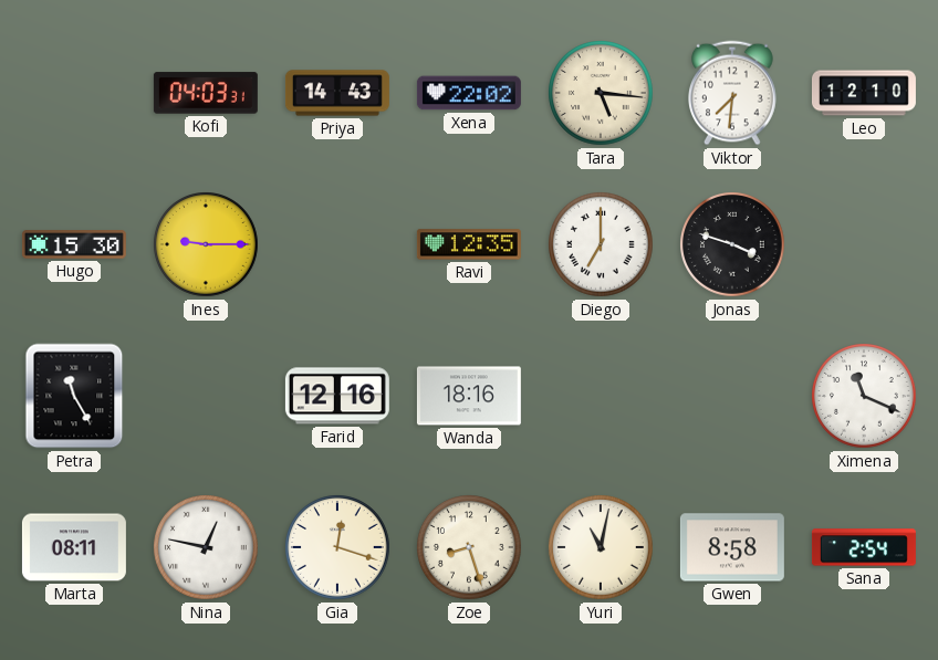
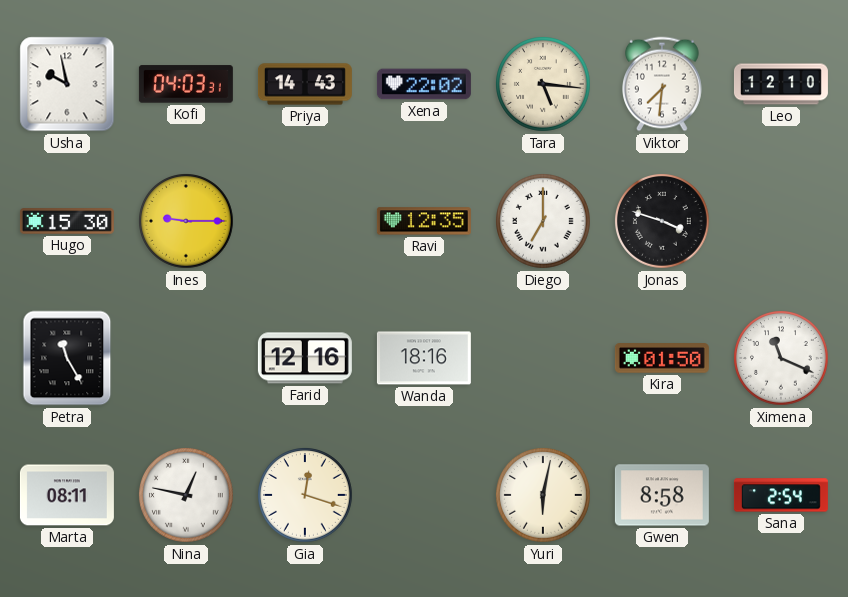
Usha: none -> 9:58 (67, 84)
Kira: none -> 01:50 (662, 358)
Zoe: 8:27 -> none (470, 548)
Yuri: 11:02 -> 6:02 (544, 496)
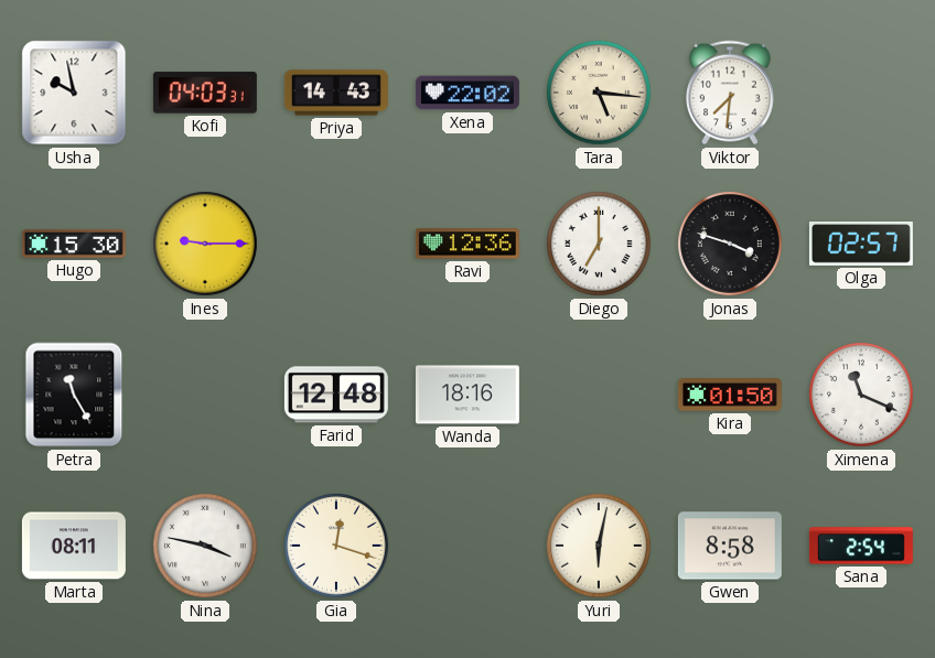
Leo: 12:10 -> none (781, 84)
Ravi: 12:35 -> 12:36 (467, 244)
Olga: none -> 02:57 (861, 245)
Farid: 12:16 -> 12:48 (336, 395)
Nina: 12:47 -> 3:47 (206, 547)
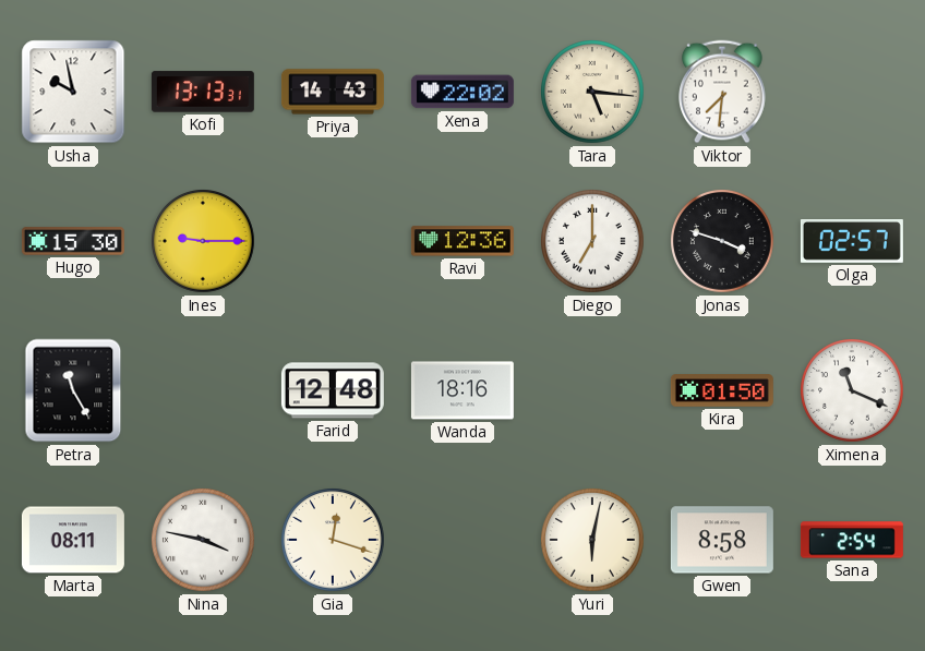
Kofi: 04:03 -> 13:13 (203, 92)
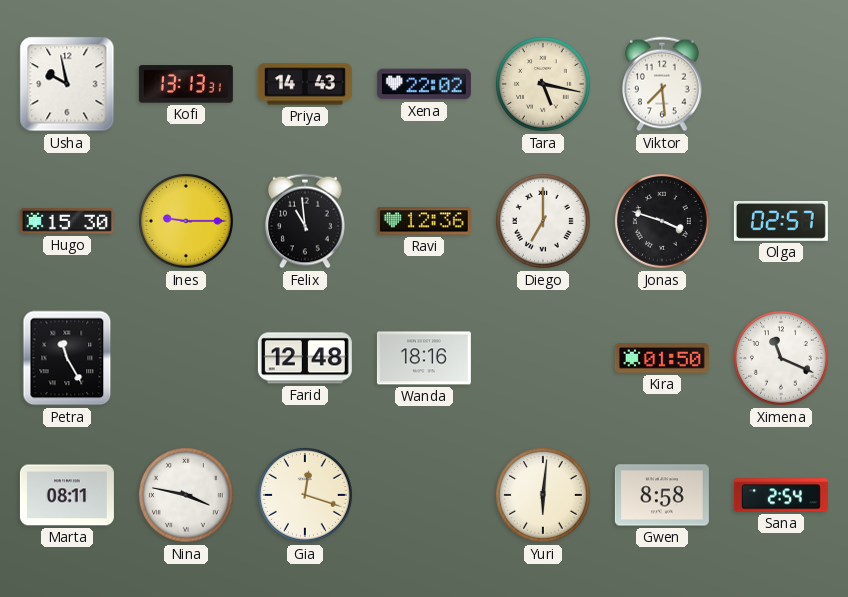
Tara: 5:16 -> 5:17 (544, 85)
Viktor: 7:31 -> 7:29 (663, 84)
Felix: none -> 10:59 (306, 221)
Yuri: 6:02 -> 6:01 (544, 496)
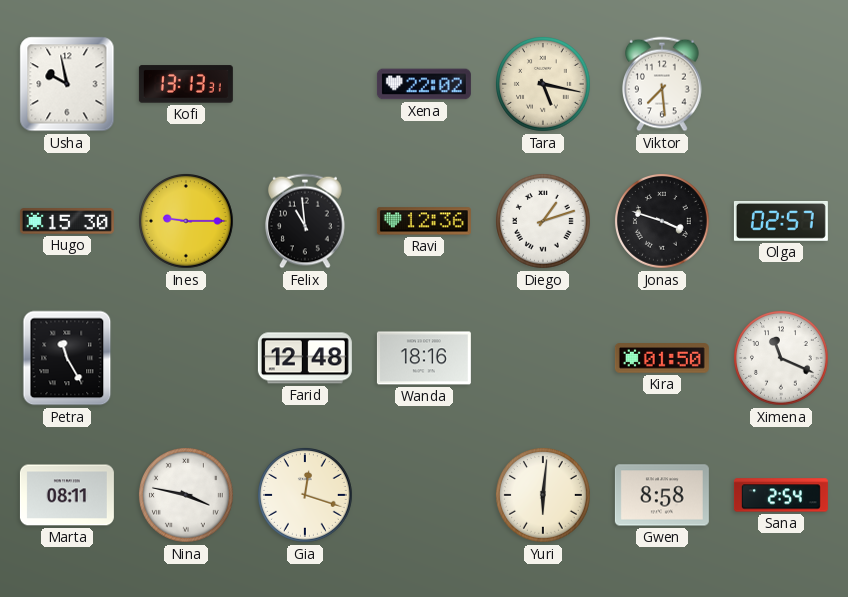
Priya: 14:43 -> none (305, 84)
Diego: 7:00 -> 1:12 (544, 222)
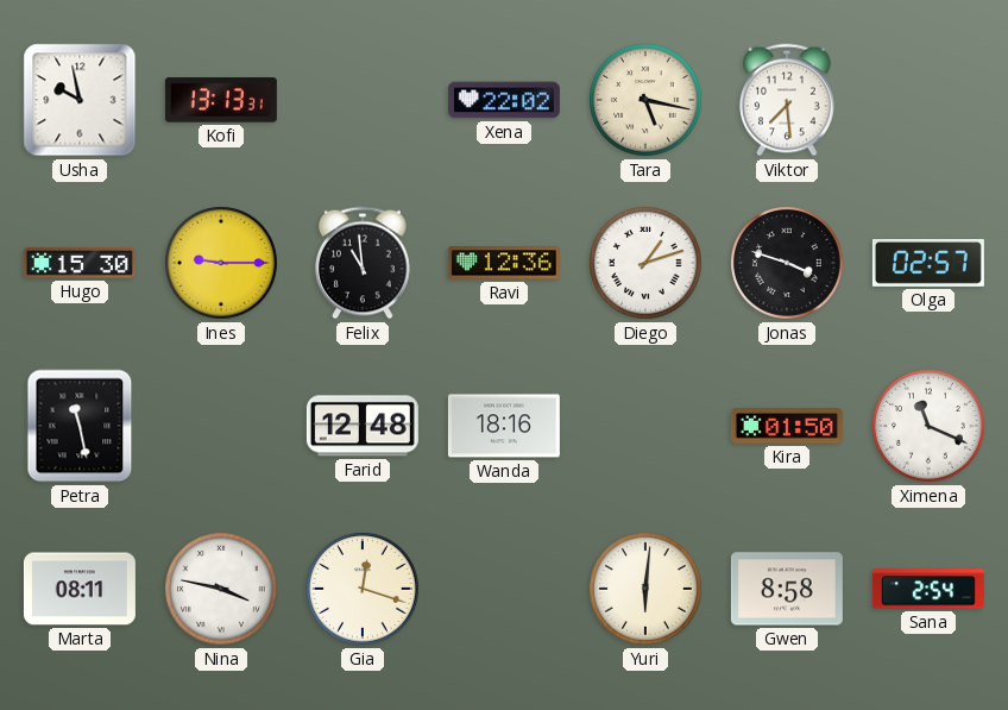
Petra: 11:25 -> 11:28 (80, 426)
